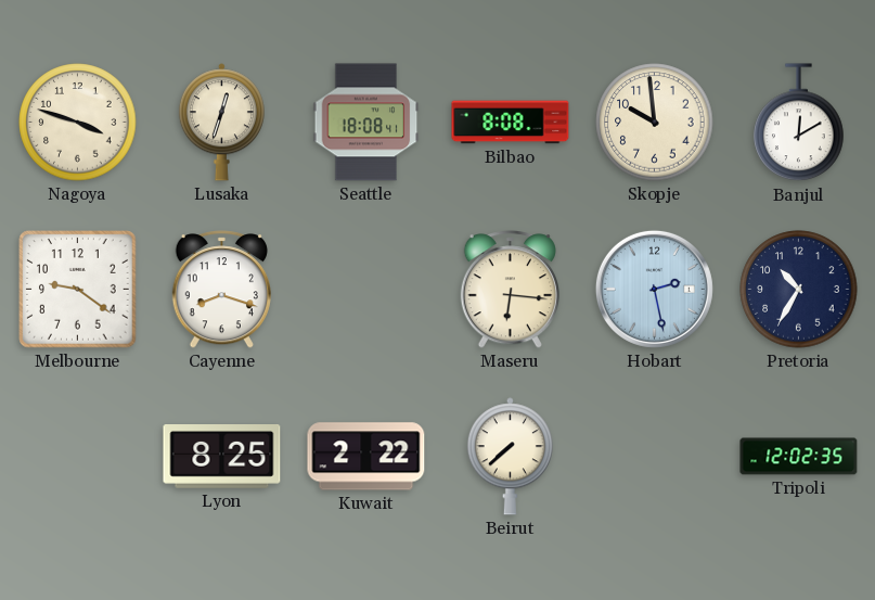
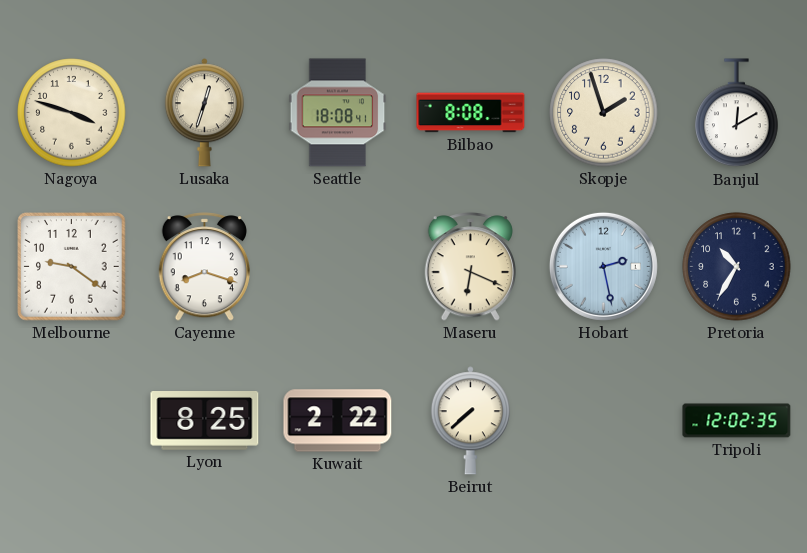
Skopje: 9:59 -> 1:57 (604, 113)
Maseru: 6:16 -> 6:19 (470, 267)
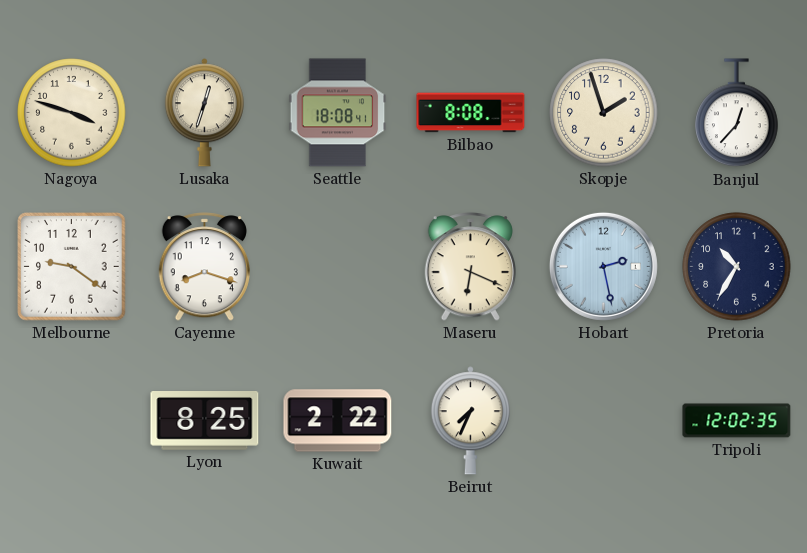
Banjul: 12:10 -> 12:37 (737, 113)
Beirut: 7:38 -> 7:34 (470, 421)
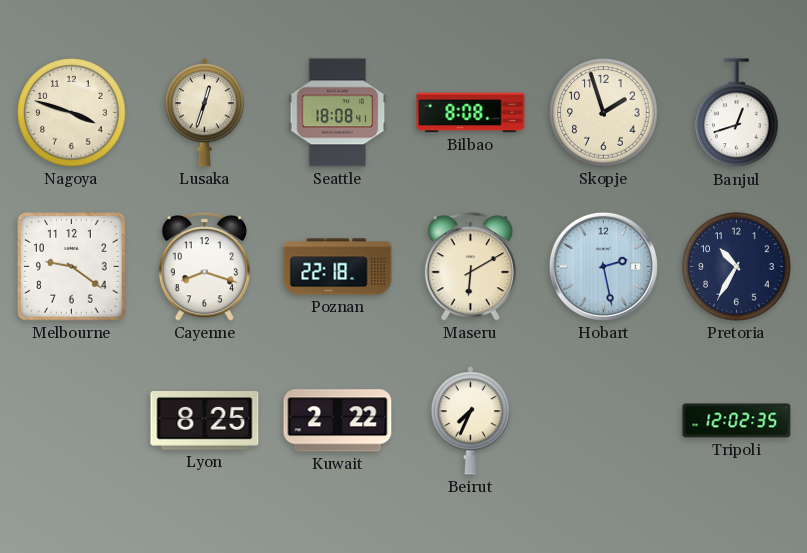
Banjul: 12:37 -> 12:42 (737, 113)
Poznan: none -> 22:18 (338, 267)
Maseru: 6:19 -> 6:10 (470, 267)
